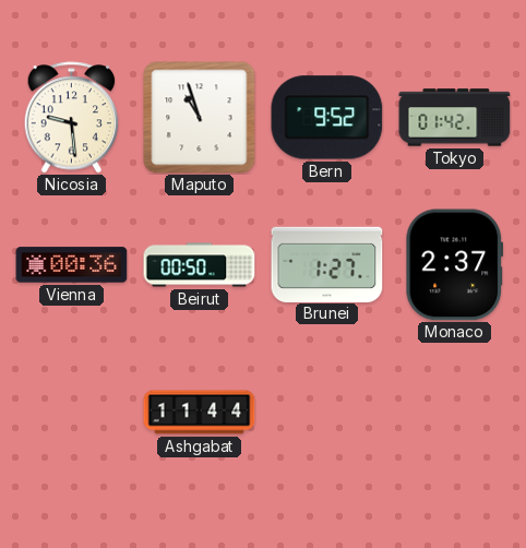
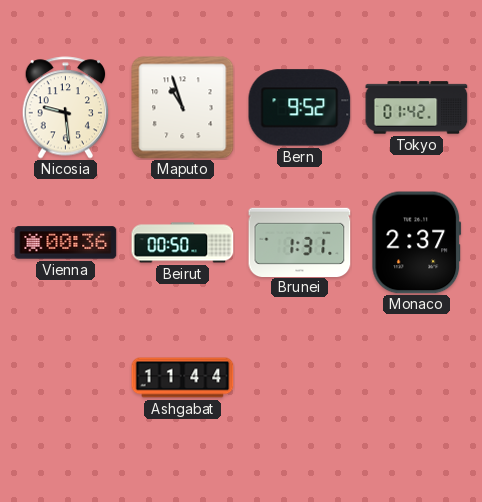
Brunei: 1:27 -> 1:31 (300, 242)
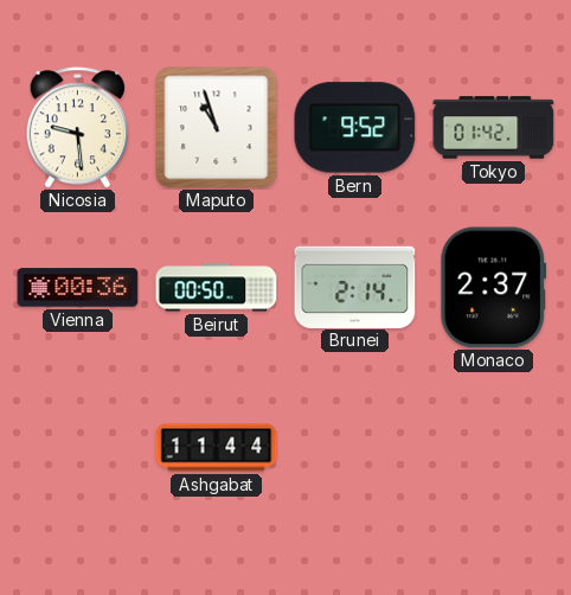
Brunei: 1:31 -> 2:14 (355, 287)
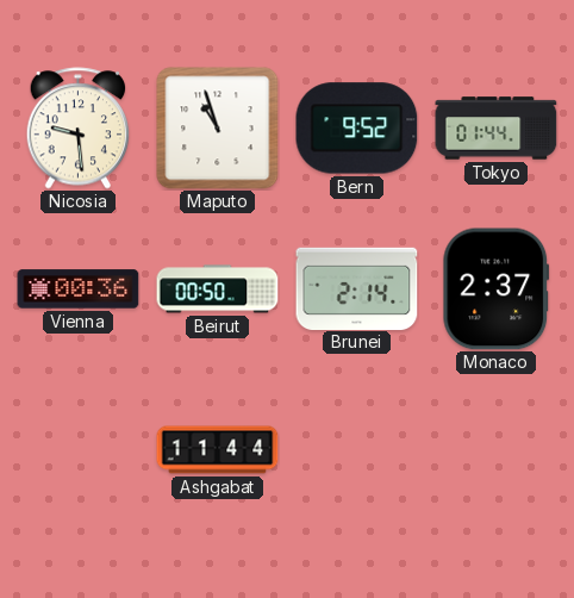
Tokyo: 01:42 -> 01:44 (497, 129)
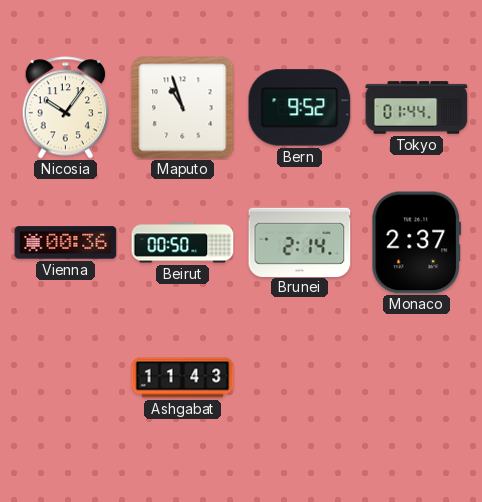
Nicosia: 9:29 -> 10:06 (66, 108)
Ashgabat: 11:44 -> 11:43 (183, 378)
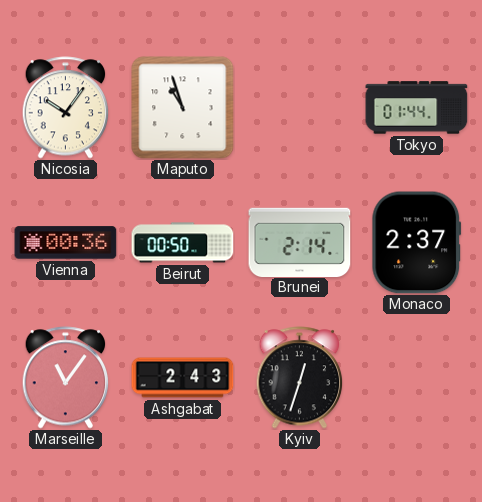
Bern: 9:52 -> none (300, 108)
Marseille: none -> 11:06 (66, 378)
Ashgabat: 11:43 -> 2:43 (183, 378)
Kyiv: none -> 12:33 (300, 378)
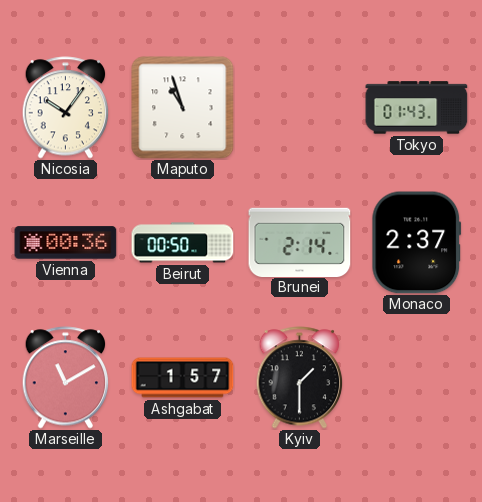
Tokyo: 01:44 -> 01:43 (417, 108)
Marseille: 11:06 -> 11:10 (66, 378)
Ashgabat: 2:43 -> 1:57 (183, 378)
Kyiv: 12:33 -> 1:30 (300, 378)
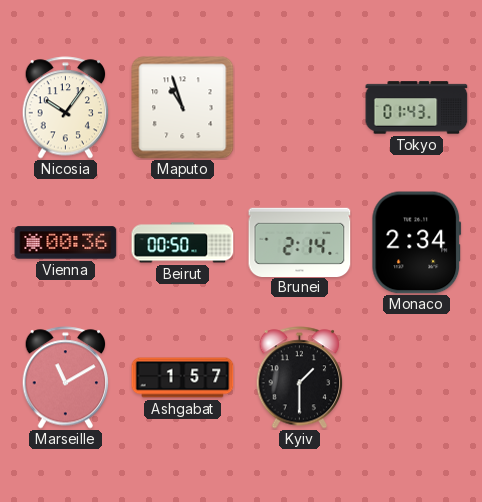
Monaco: 2:37 -> 2:34 (417, 243)
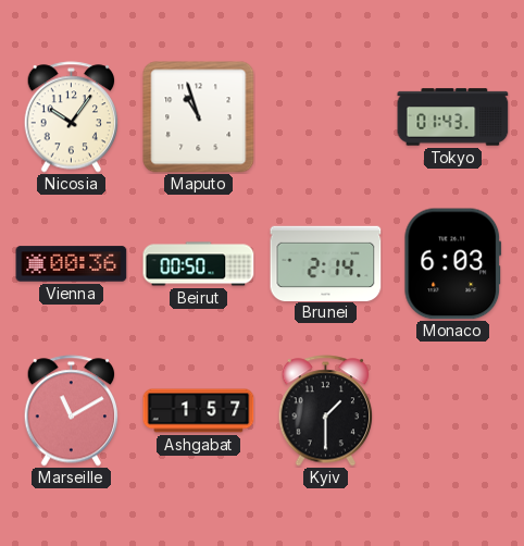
Monaco: 2:34 -> 6:03 (453, 264)
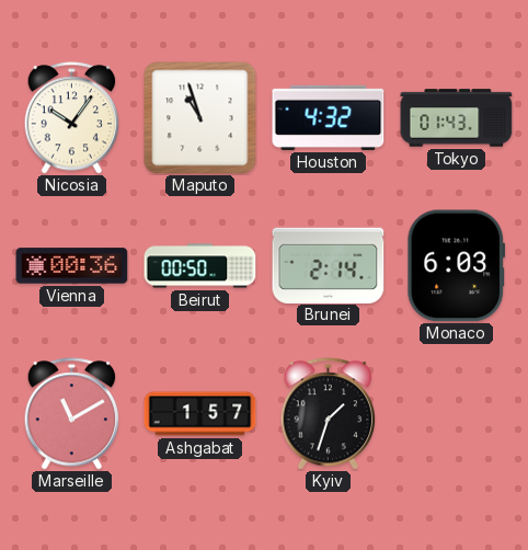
Houston: none -> 4:32 (329, 117)
Kyiv: 1:30 -> 1:33 (329, 414)
